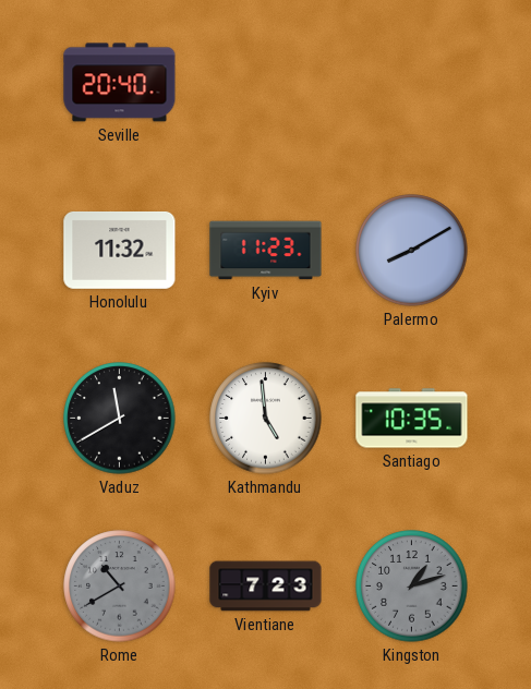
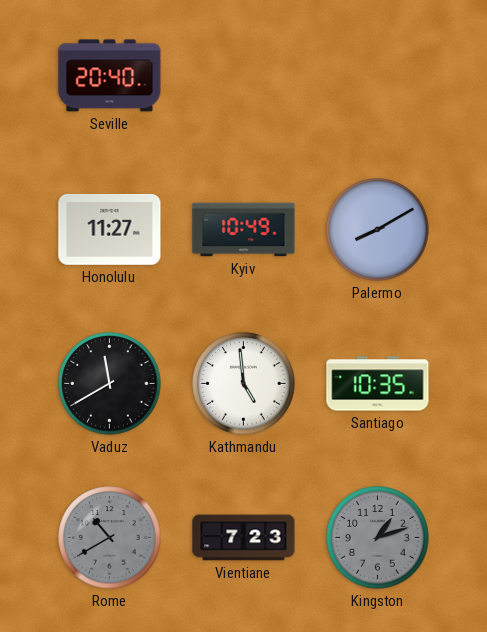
Honolulu: 11:32 -> 11:27 (110, 229)
Kyiv: 11:23 -> 10:49 (244, 230)
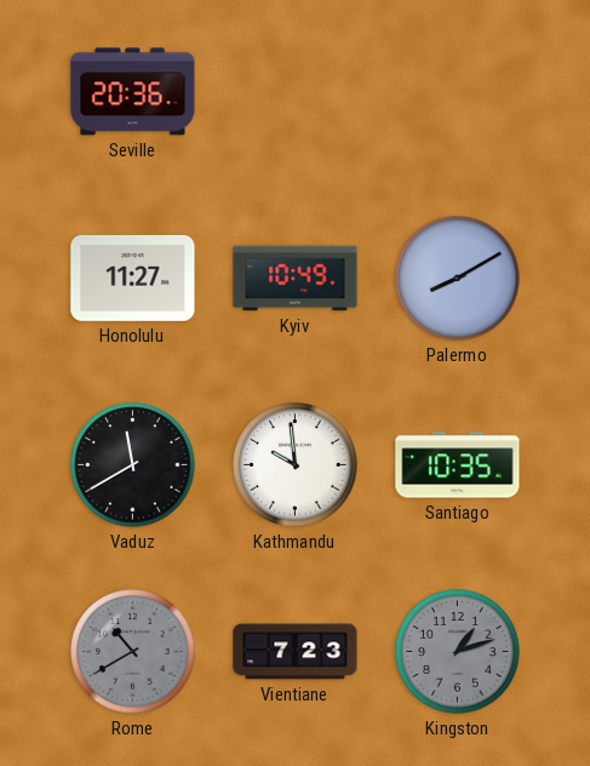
Seville: 20:40 -> 20:36 (133, 92)
Kathmandu: 4:59 -> 9:59 (296, 465)
